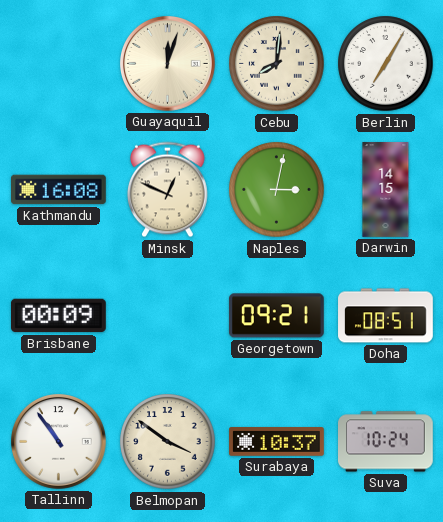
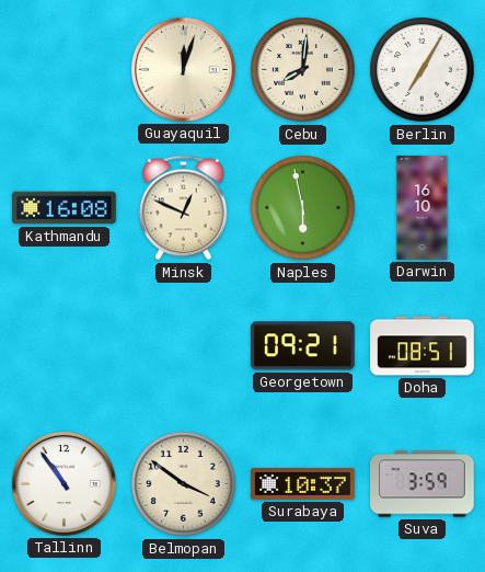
Naples: 3:02 -> 5:58 (303, 208)
Darwin: 14:15 -> 16:10 (423, 208)
Brisbane: 00:09 -> none (59, 316)
Suva: 10:24 -> 3:59 (423, 484)
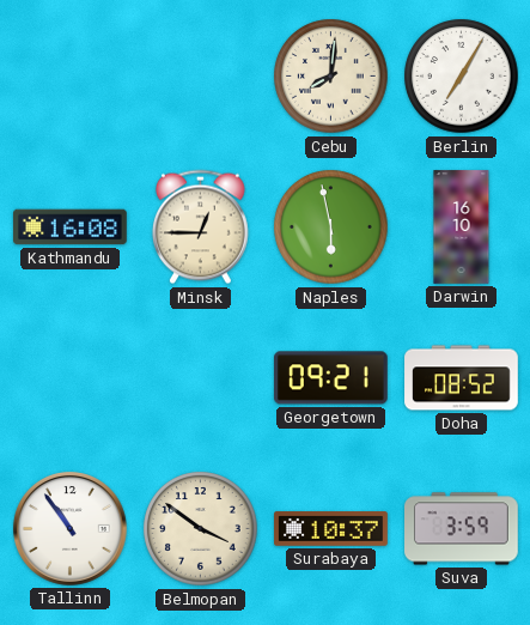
Guayaquil: 12:03 -> none (184, 70)
Minsk: 12:49 -> 12:45 (200, 227)
Doha: 08:51 -> 08:52 (462, 378)
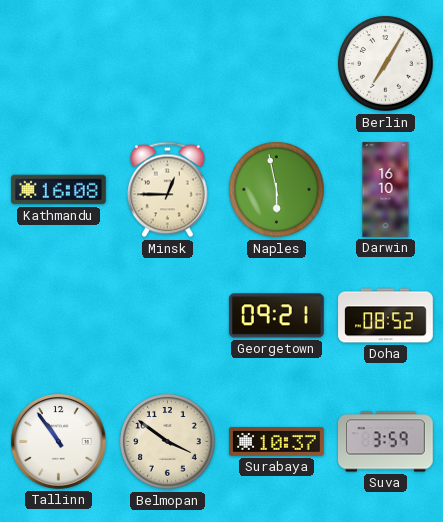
Cebu: 8:01 -> none (331, 77)
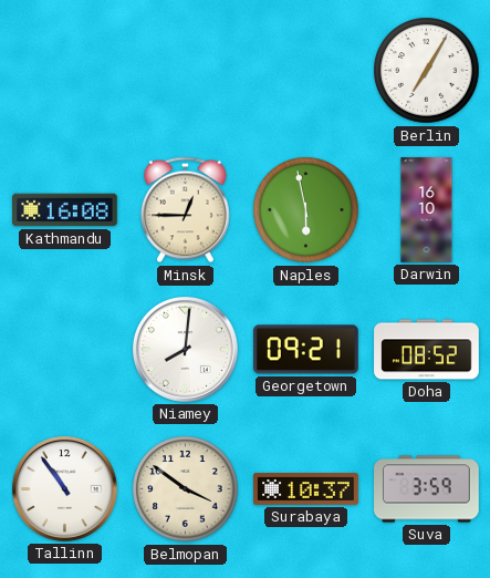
Niamey: none -> 8:01 (186, 350)
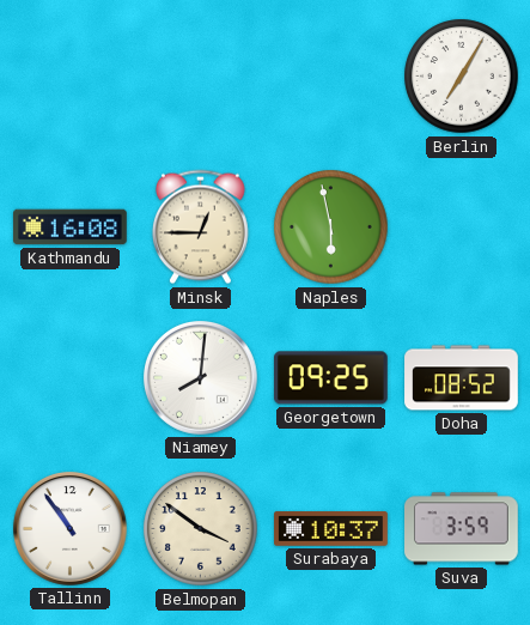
Darwin: 16:10 -> none (427, 210)
Georgetown: 09:21 -> 09:25 (330, 378)
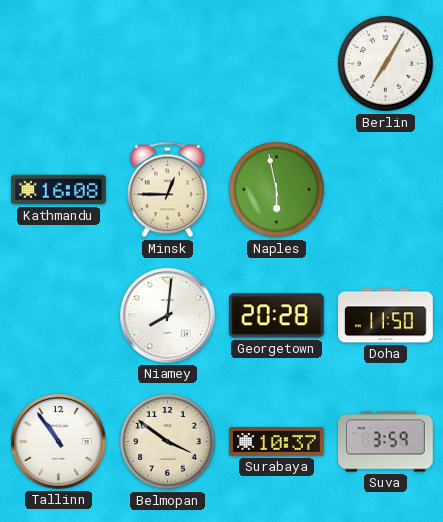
Georgetown: 09:25 -> 20:28 (276, 316)
Doha: 08:52 -> 11:50 (386, 316)
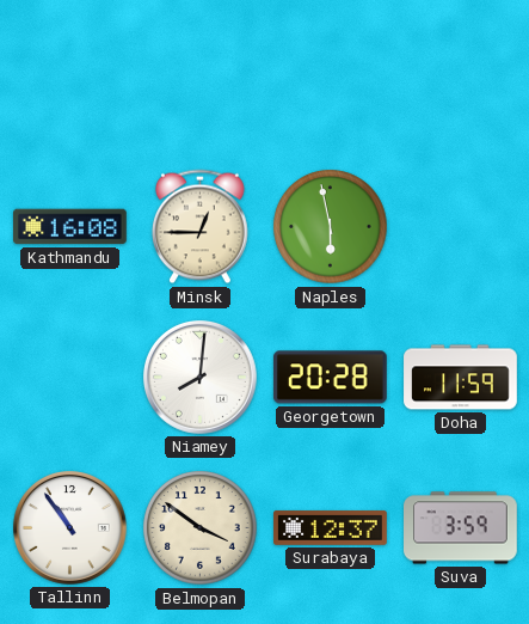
Berlin: 7:05 -> none (386, 64)
Doha: 11:50 -> 11:59 (461, 378)
Surabaya: 10:37 -> 12:37 (331, 528)
